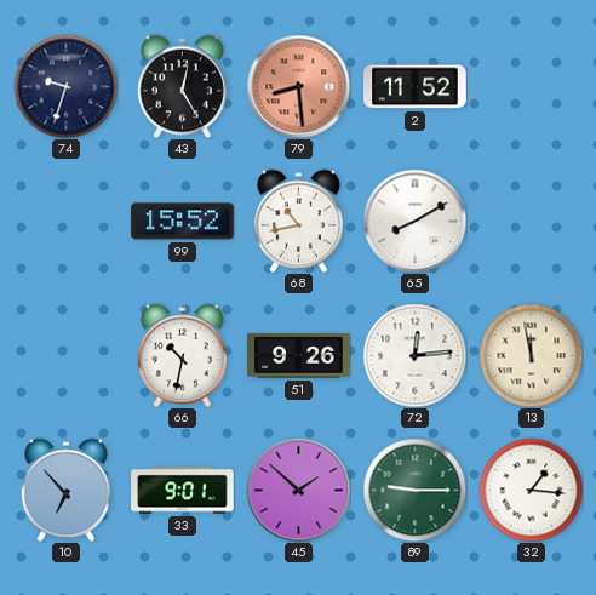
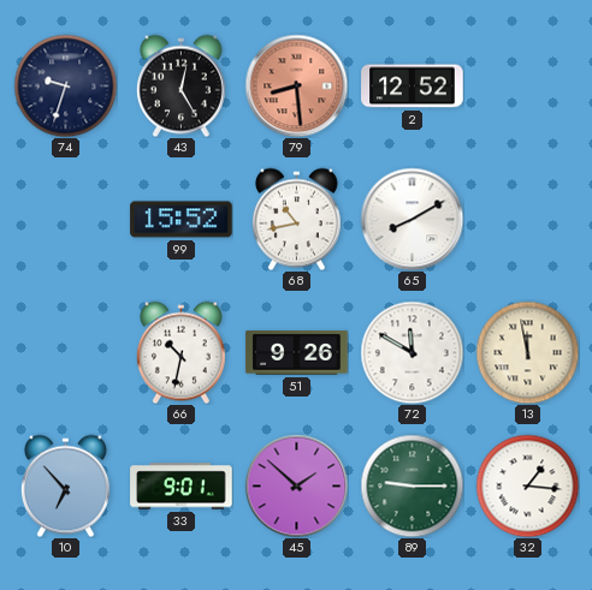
2: 11:52 -> 12:52 (413, 87)
72: 12:14 -> 11:50 (412, 352)
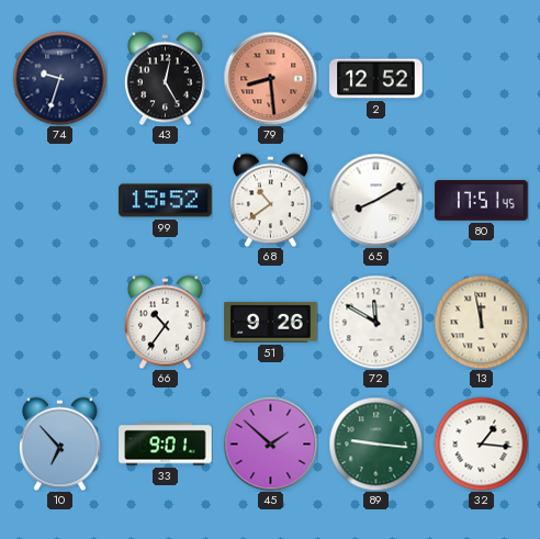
68: 10:43 -> 10:39 (270, 200)
80: none -> 17:51 (482, 201)
66: 10:32 -> 10:36 (165, 322)
89: 9:15 -> 9:16 (375, 443)
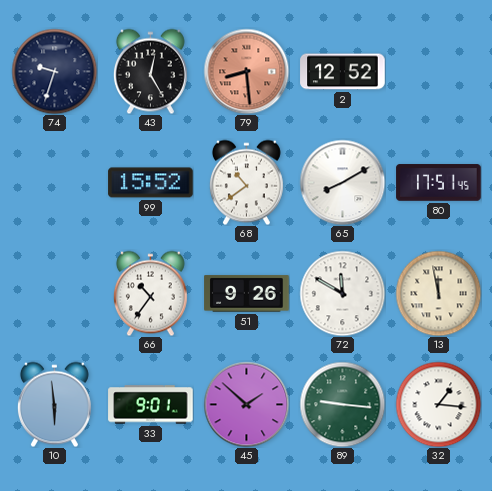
10: 6:53 -> 5:59 (54, 404)
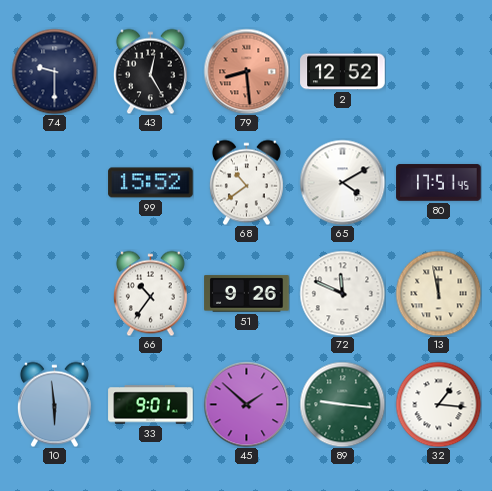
74: 9:33 -> 9:30 (54, 71)
65: 8:10 -> 4:10 (342, 182)
72: 11:50 -> 11:49 (342, 293)
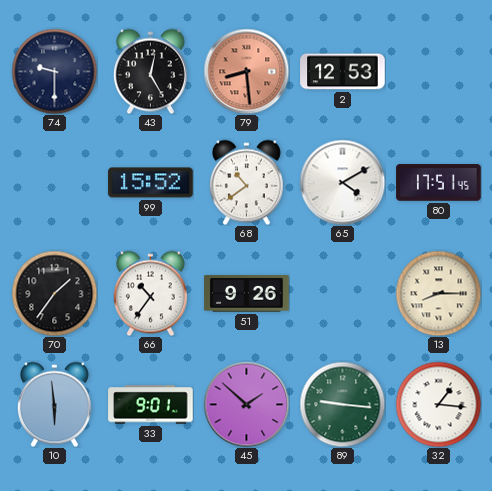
2: 12:52 -> 12:53 (343, 72)
70: none -> 1:36 (54, 293)
72: 11:49 -> none (342, 293)
13: 11:58 -> 8:15 (438, 293)
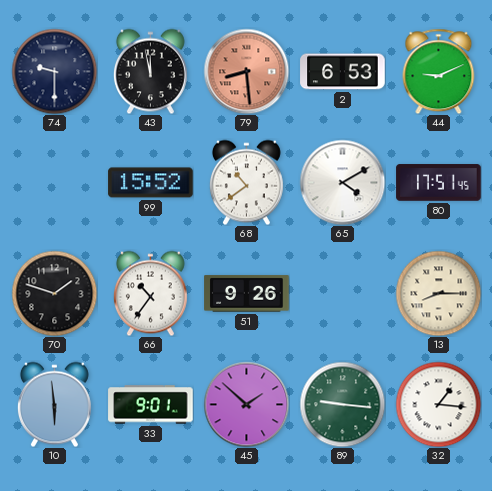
43: 12:25 -> 11:58 (150, 71)
2: 12:53 -> 6:53 (343, 72)
44: none -> 9:11 (439, 71)
70: 1:36 -> 1:48 (54, 293)
